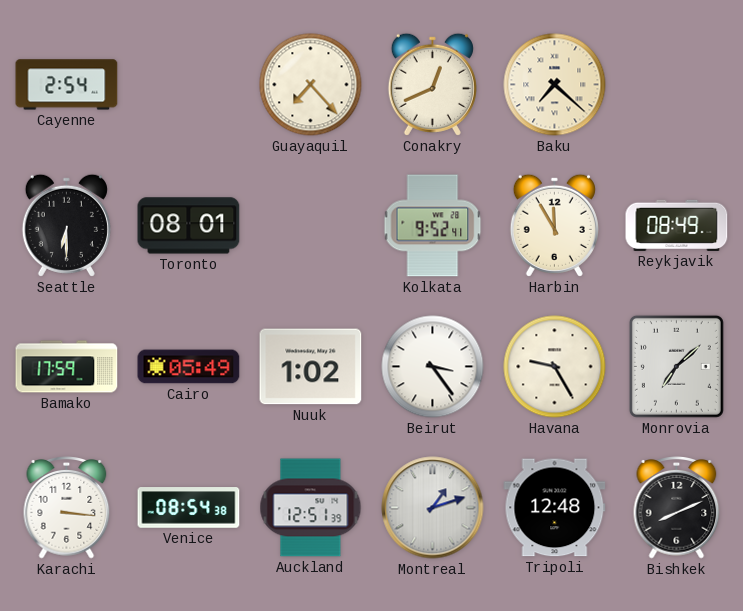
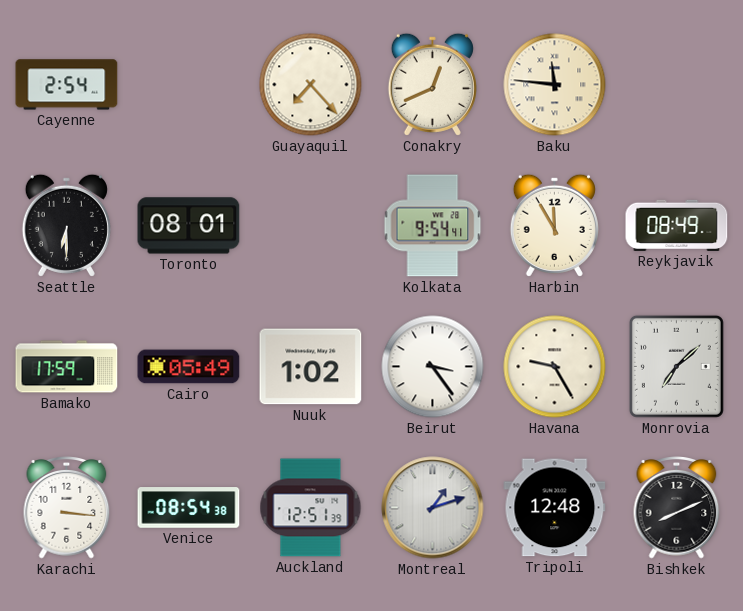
Baku: 7:22 -> 11:46 (555, 85)
Kolkata: 9:52 -> 9:54 (433, 226)
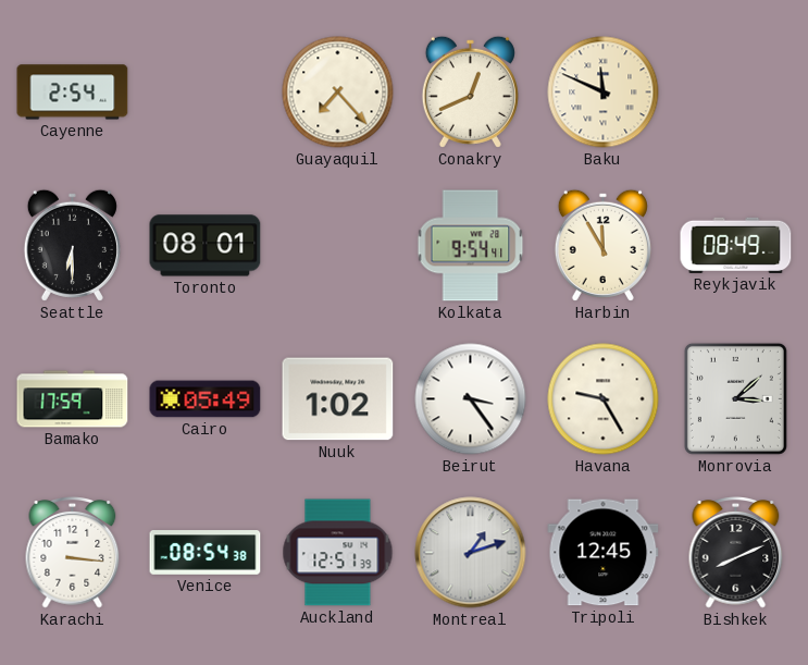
Baku: 11:46 -> 11:49 (604, 93)
Monrovia: 7:08 -> 3:08 (735, 398)
Tripoli: 12:48 -> 12:45 (604, 553)
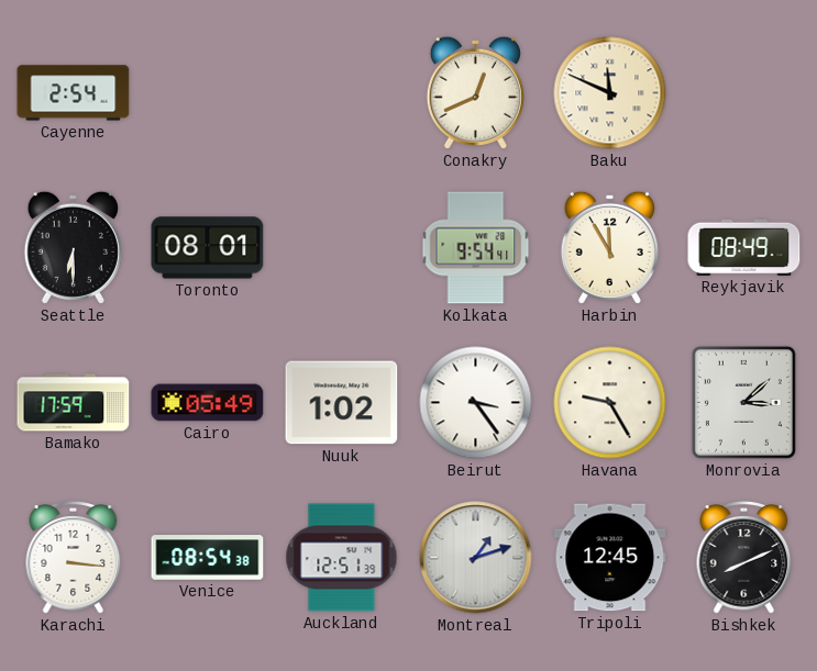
Guayaquil: 7:23 -> none (338, 93)
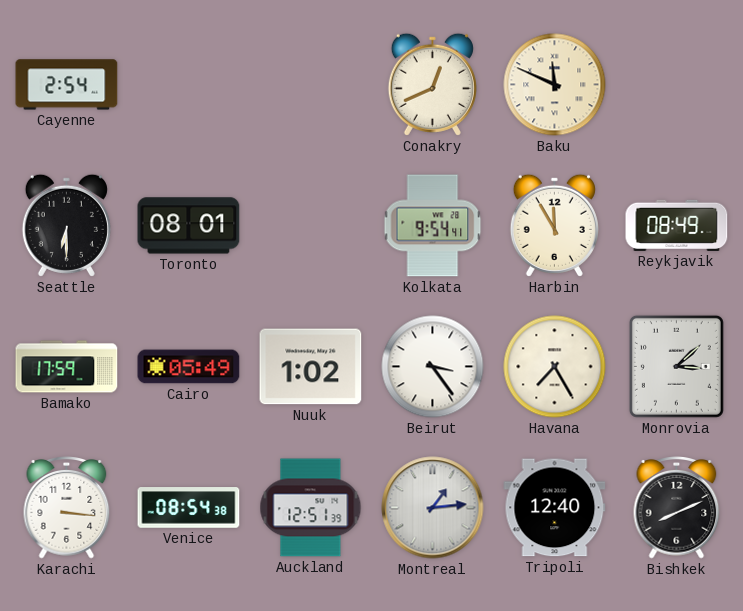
Havana: 9:25 -> 7:25 (555, 367)
Montreal: 1:12 -> 1:14 (433, 508)
Tripoli: 12:45 -> 12:40 (555, 508)
